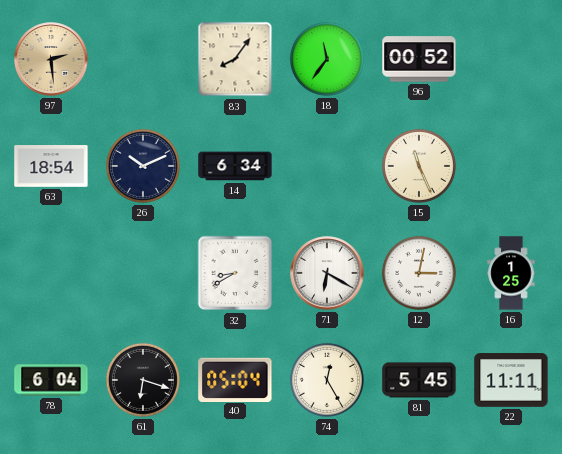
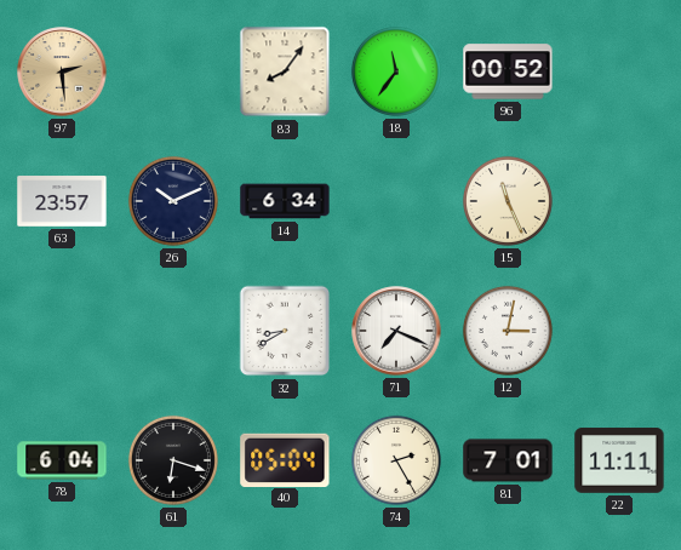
63: 18:54 -> 23:57 (62, 201)
71: 6:20 -> 7:19 (396, 331)
16: 1:25 -> none (511, 273)
74: 12:25 -> 2:25 (396, 460)
81: 5:45 -> 7:01 (508, 460)
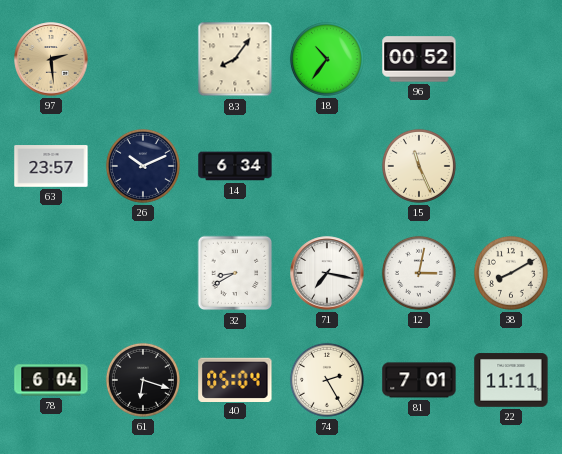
18: 11:36 -> 10:36 (327, 59)
71: 7:19 -> 7:17 (327, 273)
38: none -> 8:10 (511, 273)
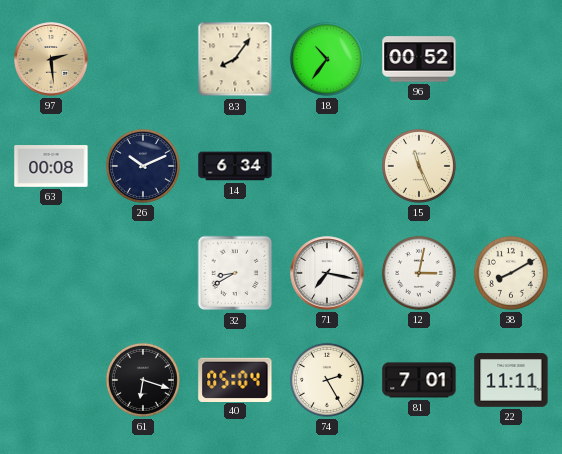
63: 23:57 -> 00:08 (51, 166)
78: 6:04 -> none (51, 380)
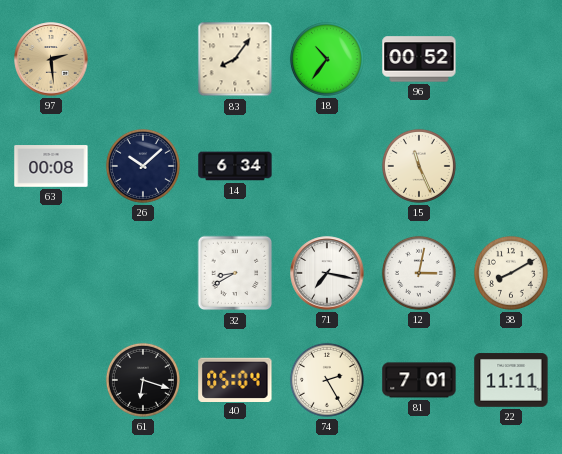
26: 10:11 -> 10:08 (143, 166)
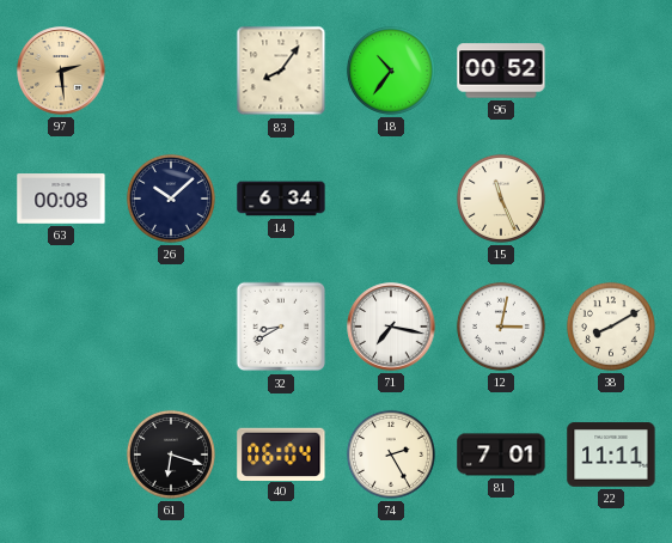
40: 05:04 -> 06:04 (281, 453)
